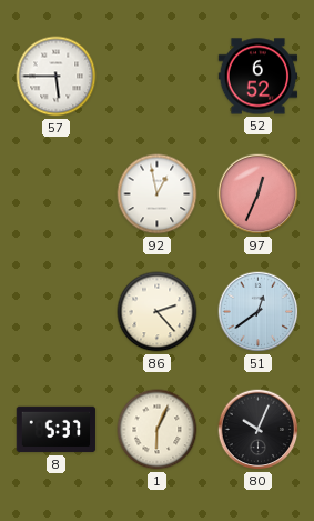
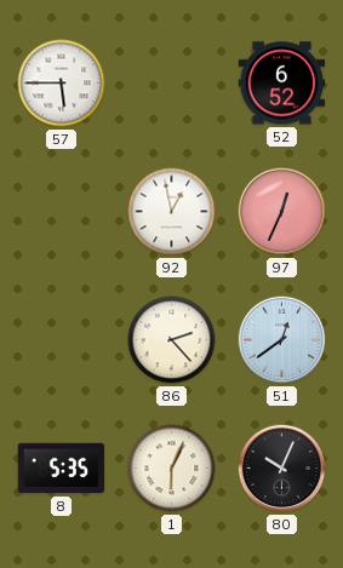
8: 5:37 -> 5:35 (62, 469)
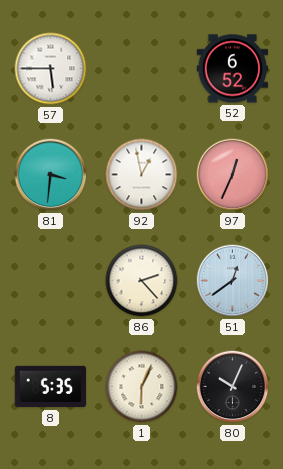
81: none -> 3:31 (51, 175)
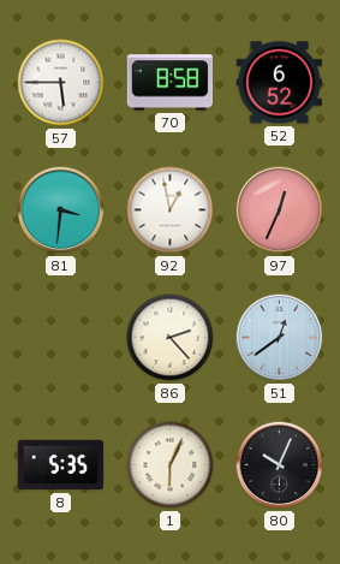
70: none -> 8:58 (171, 83)
